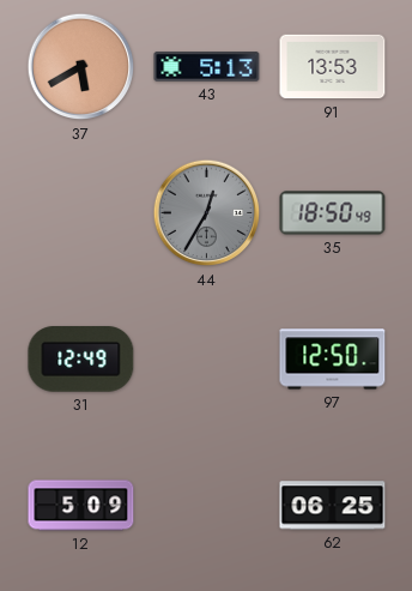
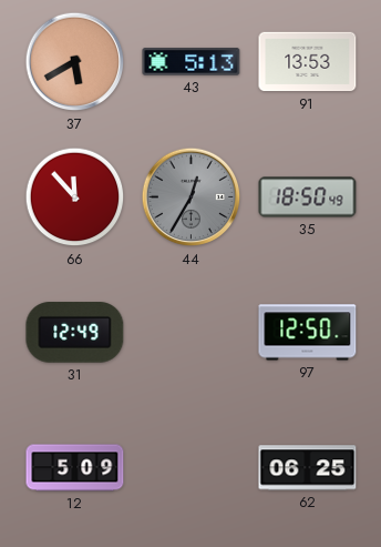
66: none -> 11:53 (75, 197)
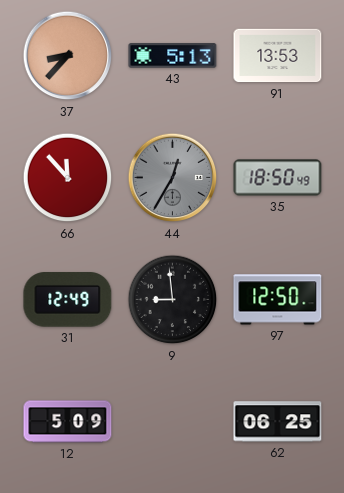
37: 5:40 -> 8:37 (68, 56)
9: none -> 8:59 (173, 300)
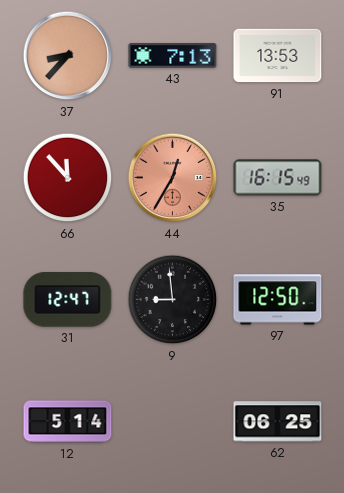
43: 5:13 -> 7:13 (173, 56)
44 dial: grey -> salmon (173, 178)
35: 18:50 -> 16:15 (278, 178)
31: 12:49 -> 12:47 (68, 300)
12: 5:09 -> 5:14 (68, 422)
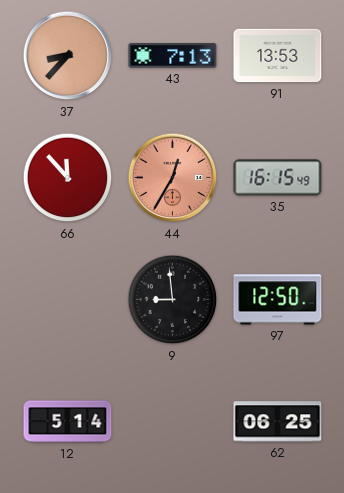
31: 12:47 -> none (68, 300)
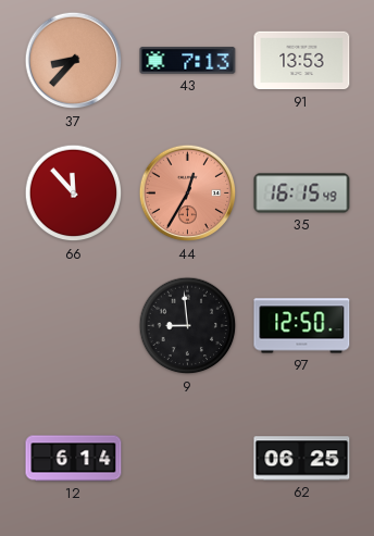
12: 5:14 -> 6:14 (74, 459)
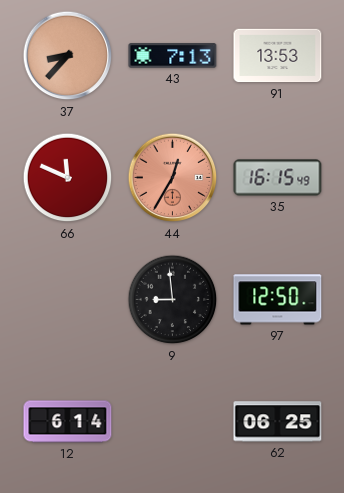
66: 11:53 -> 11:49 (68, 178)
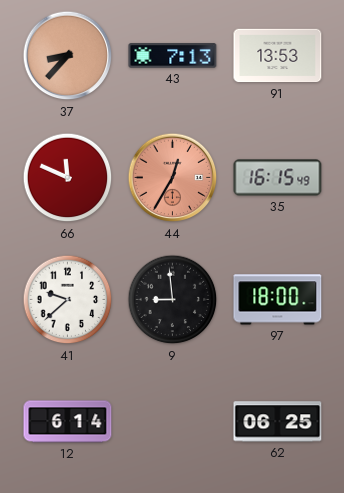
41: none -> 9:38 (68, 300)
97: 12:50 -> 18:00 (278, 300)
